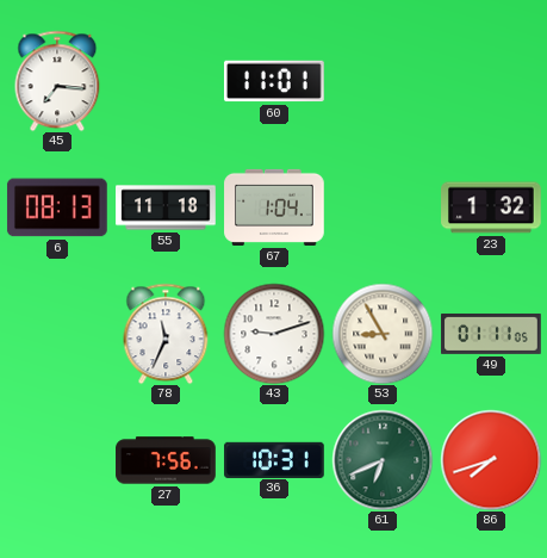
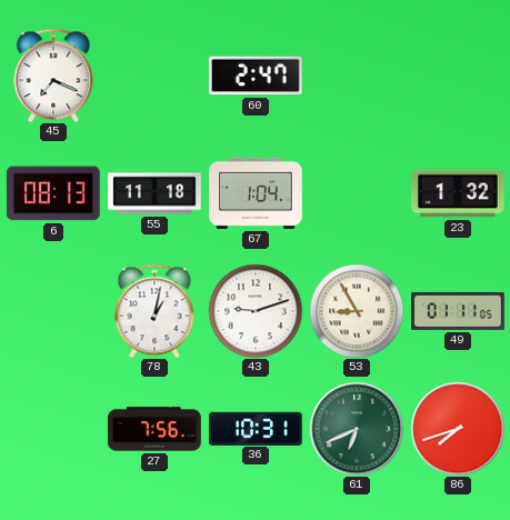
45: 7:16 -> 7:19 (53, 76)
60: 11:01 -> 2:47 (257, 76)
78: 11:34 -> 1:02 (154, 311)
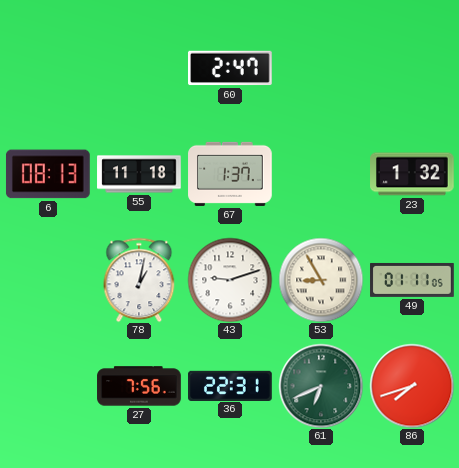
45: 7:19 -> none (53, 76)
67: 1:04 -> 1:37 (230, 174)
36: 10:31 -> 22:31 (230, 385)
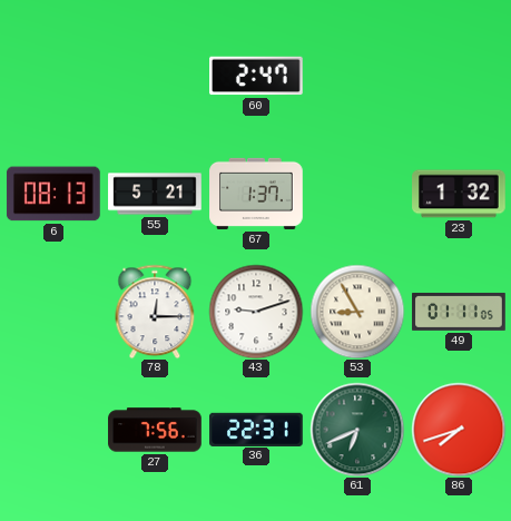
55: 11:18 -> 5:21 (155, 194)
78: 1:02 -> 12:15 (155, 312)
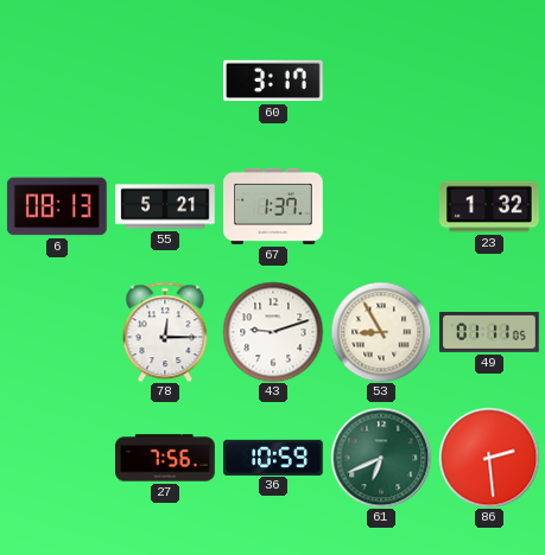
60: 2:47 -> 3:17 (274, 81)
36: 22:31 -> 10:59 (273, 457)
86: 7:42 -> 2:29 (489, 458)
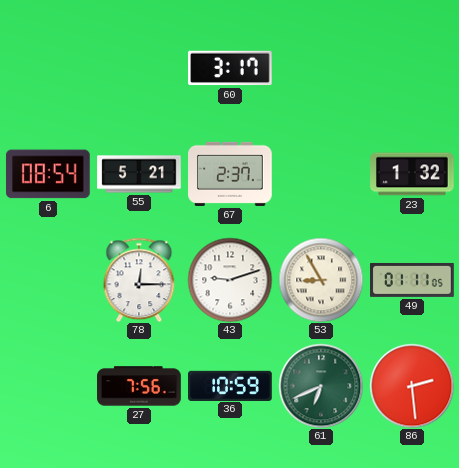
6: 08:13 -> 08:54 (48, 174)
67: 1:37 -> 2:37 (230, 174)
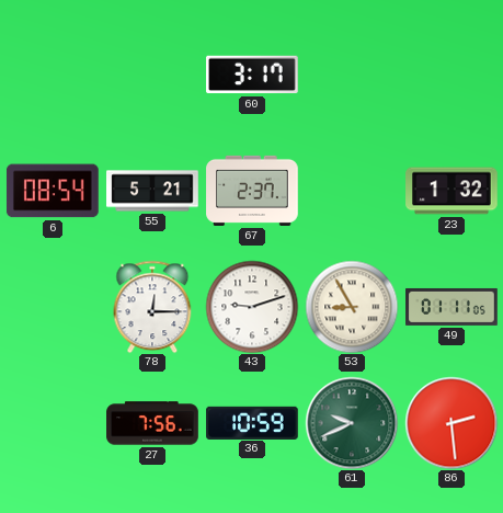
61: 6:41 -> 9:41 (352, 423)
